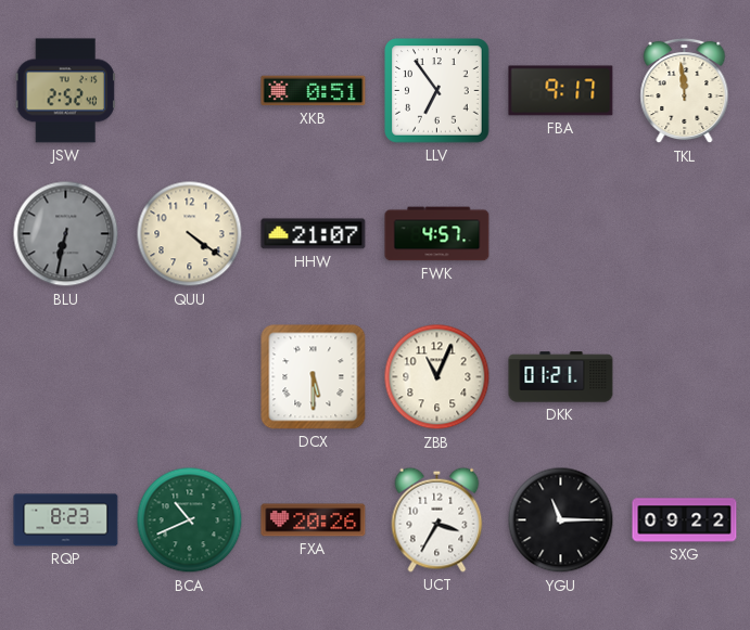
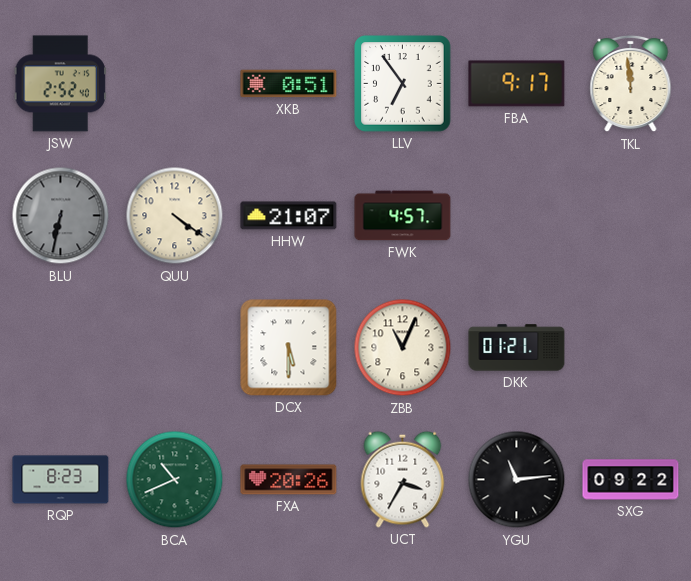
YGU: 11:15 -> 11:14 (517, 480)
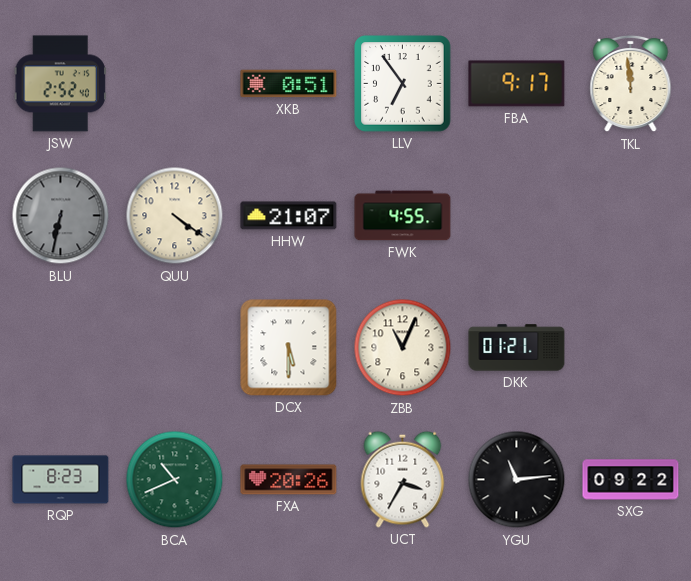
FWK: 4:57 -> 4:55 (403, 216)
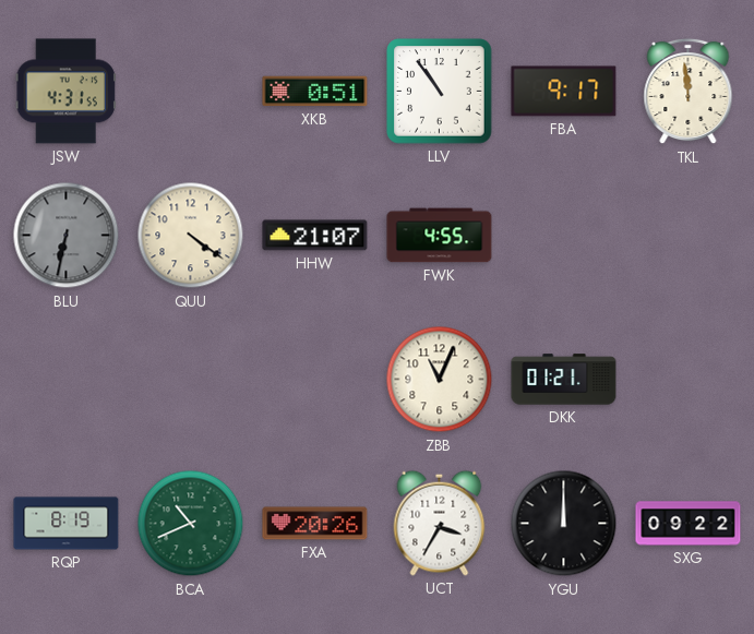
JSW: 2:52 -> 4:31 (65, 92)
LLV: 6:54 -> 10:54 (440, 92)
DCX: 5:30 -> none (289, 348)
RQP: 8:23 -> 8:19 (67, 524)
YGU: 11:14 -> 12:00 (564, 524)
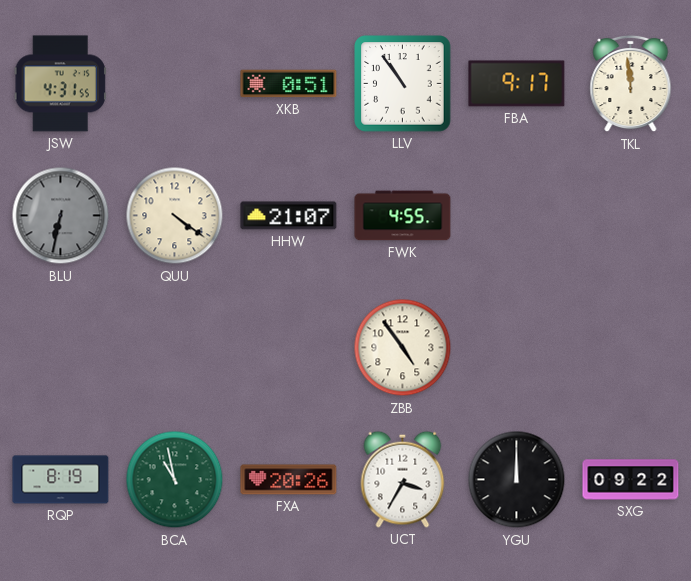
ZBB: 11:04 -> 4:54 (403, 348)
DKK: 01:21 -> none (564, 380)
BCA: 10:41 -> 10:58 (175, 480)
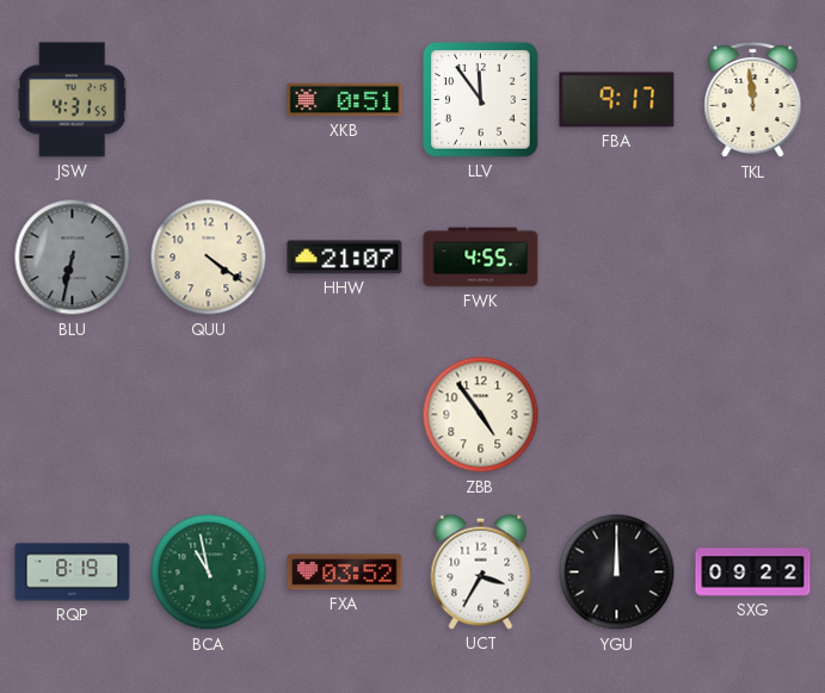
LLV: 10:54 -> 11:54 (481, 100)
FXA: 20:26 -> 03:52 (345, 573)
